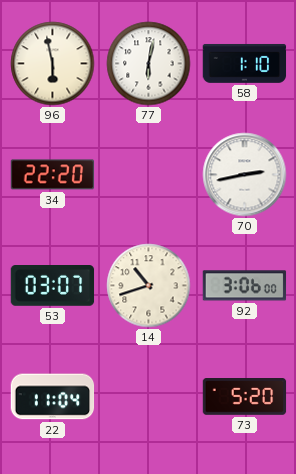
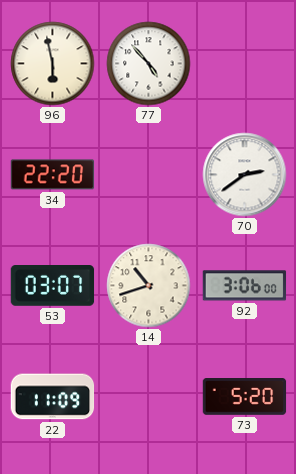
77: 6:02 -> 4:53 (149, 64)
58: 1:10 -> none (245, 63)
70: 2:43 -> 2:39 (245, 175)
22: 11:04 -> 11:09 (53, 397)
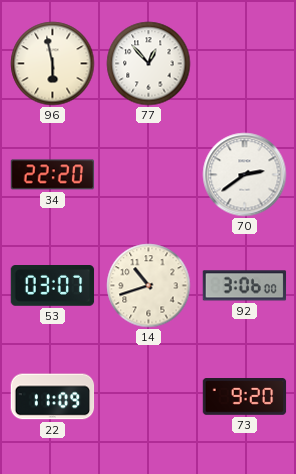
77: 4:53 -> 12:53 (149, 64)
73: 5:20 -> 9:20 (245, 397)
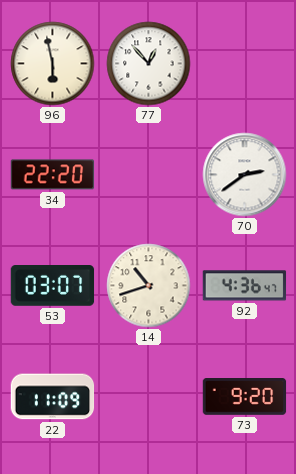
92: 3:06 -> 4:36 (245, 286)
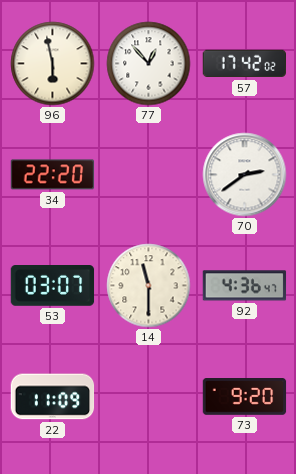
57: none -> 17:42 (245, 64)
14: 10:42 -> 11:30 (149, 286)
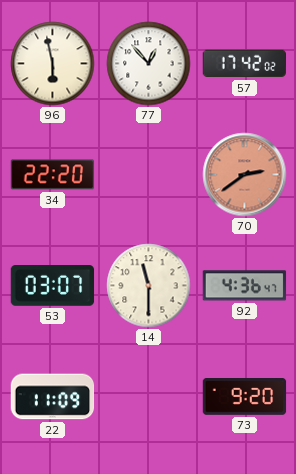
70 dial: white -> salmon (245, 175)
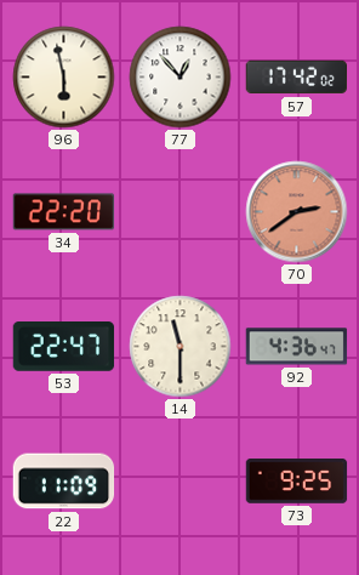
53: 03:07 -> 22:47 (64, 347)
73: 9:20 -> 9:25 (297, 482)
